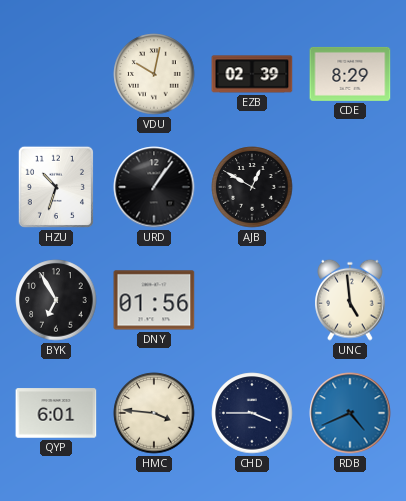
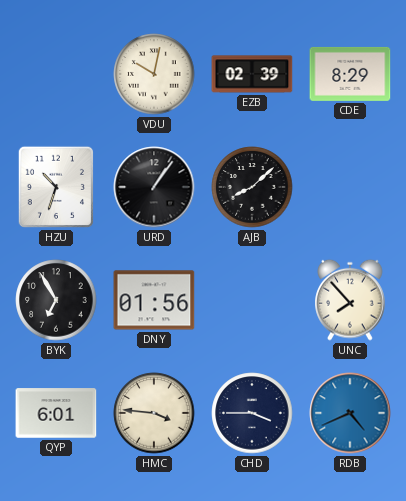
AJB: 12:50 -> 8:08 (252, 187)
UNC: 4:59 -> 7:53 (350, 300)
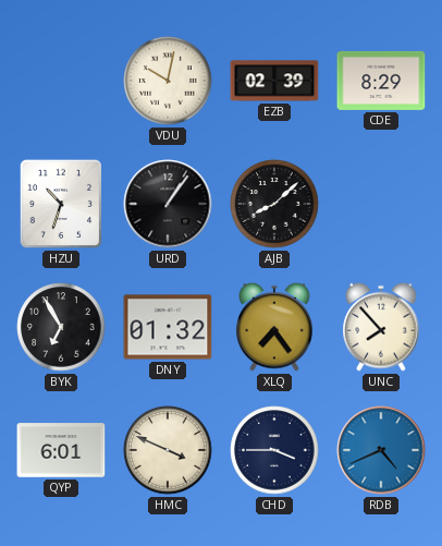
DNY: 01:56 -> 01:32 (168, 327)
XLQ: none -> 7:24 (274, 327)
HMC: 3:46 -> 3:49 (168, 450)
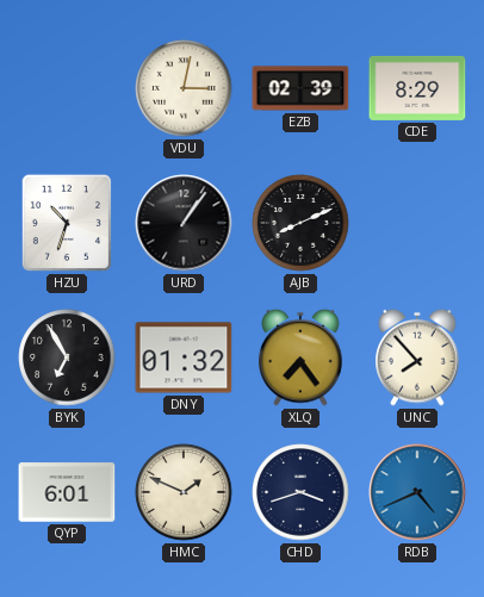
VDU: 10:02 -> 3:02 (184, 88)
AJB: 8:08 -> 8:11 (300, 223)
HMC: 3:49 -> 1:49 (184, 492)
CHD: 3:45 -> 3:42 (300, 492)
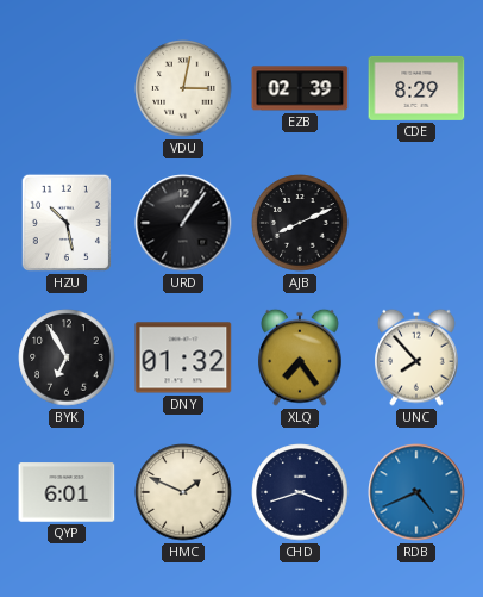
HZU: 10:33 -> 10:28 (67, 223)
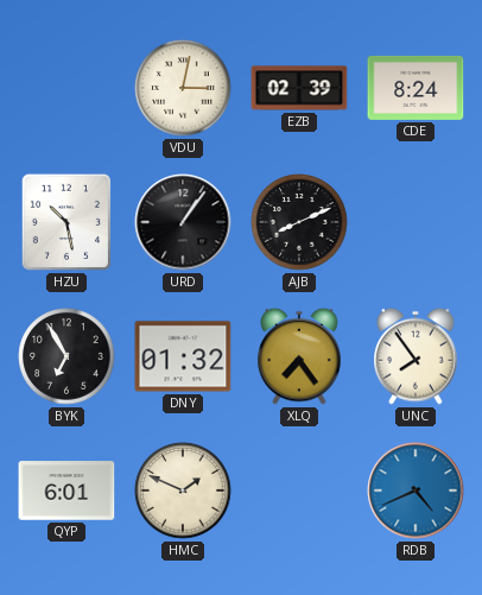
CDE: 8:29 -> 8:24 (416, 88)
UNC: 7:53 -> 7:54 (416, 356)
CHD: 3:42 -> none (300, 492)
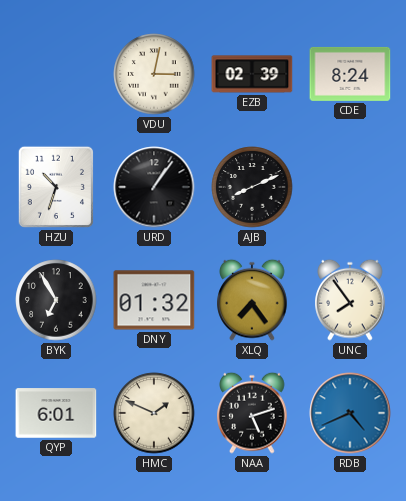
HZU: 10:28 -> 10:33 (56, 187)
NAA: none -> 5:12 (252, 413)
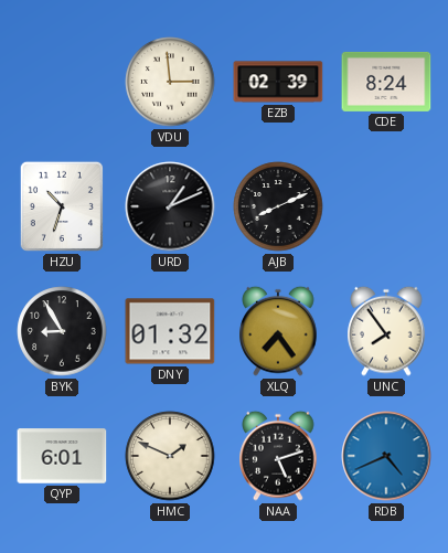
VDU: 3:02 -> 2:59 (170, 82)
URD: 1:06 -> 1:11 (170, 206)
BYK: 6:55 -> 8:55 (62, 331)
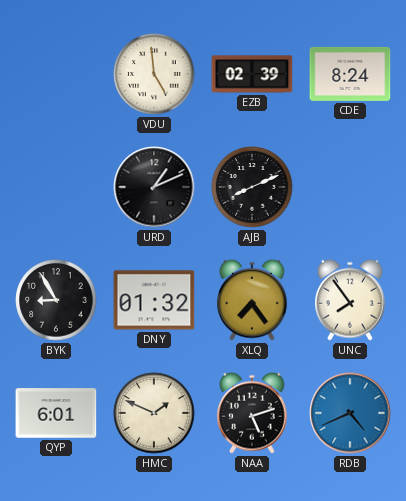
VDU: 2:59 -> 4:59 (154, 74)
HZU: 10:33 -> none (62, 206)
